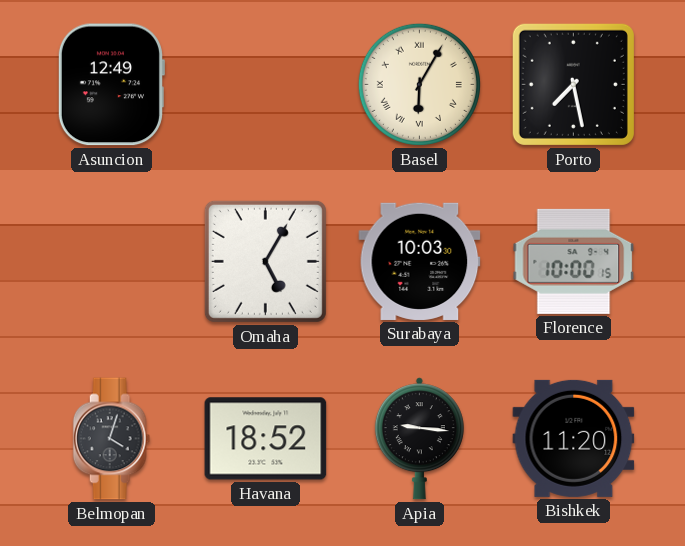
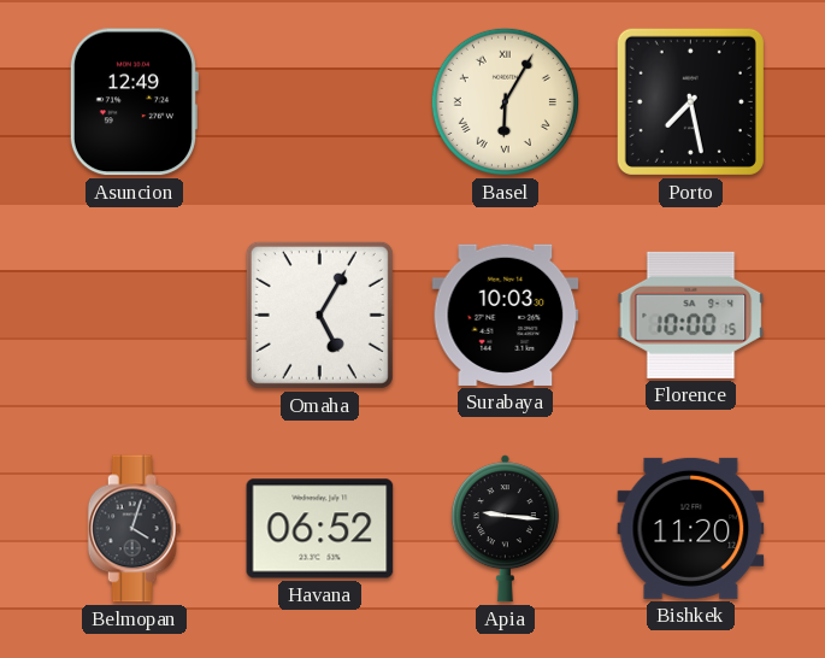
Havana: 18:52 -> 06:52 (320, 529)
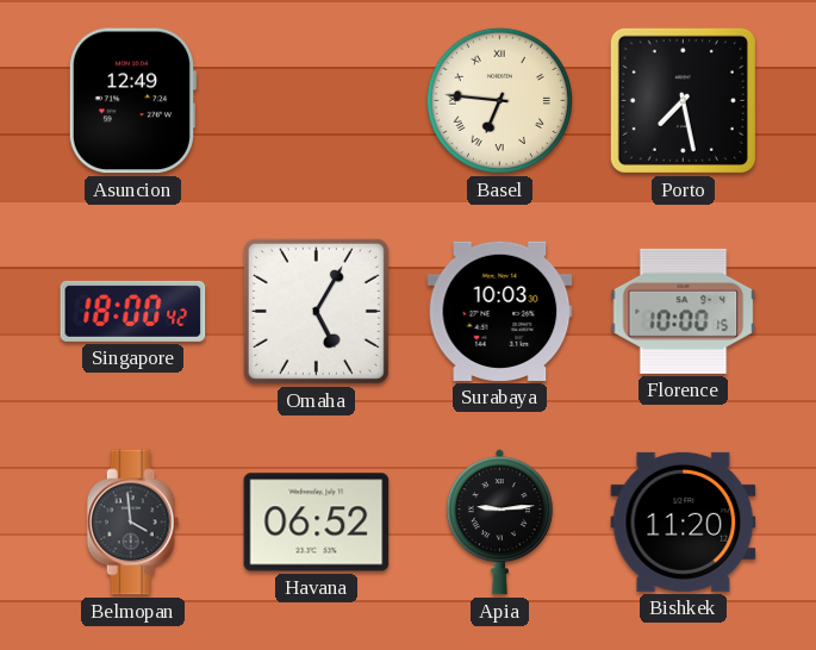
Basel: 6:05 -> 6:46 (499, 100)
Singapore: none -> 18:00 (133, 311)
Belmopan: 4:03 -> 3:59 (133, 523)
Apia: 9:16 -> 9:14 (499, 523)
